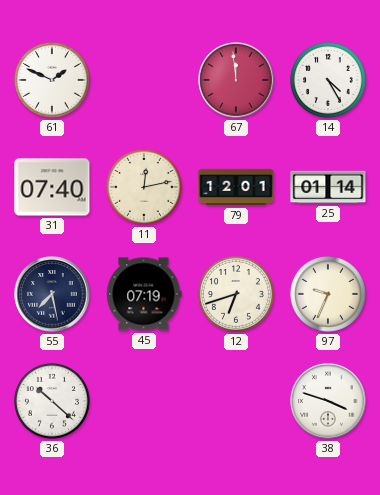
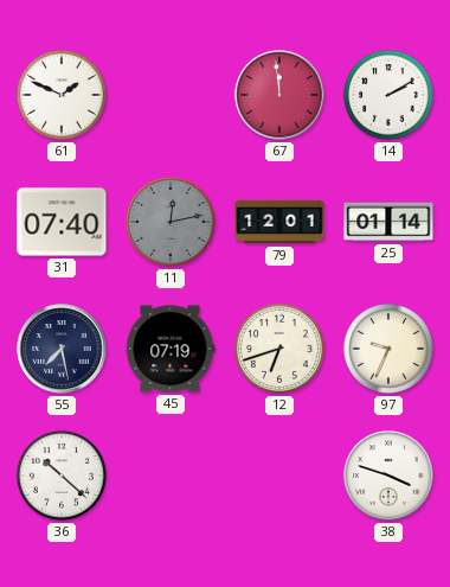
14: 4:25 -> 2:10 (388, 95)
11 dial: cream -> grey (171, 222)
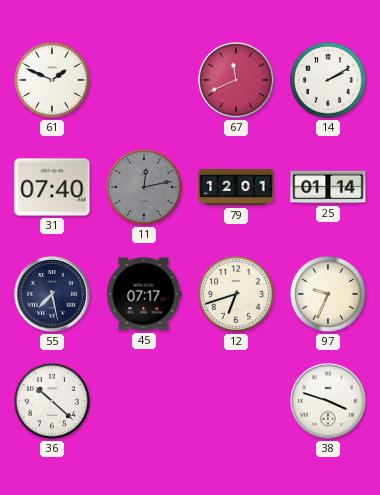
67: 11:59 -> 11:41 (236, 80)
45: 07:19 -> 07:17 (144, 294)
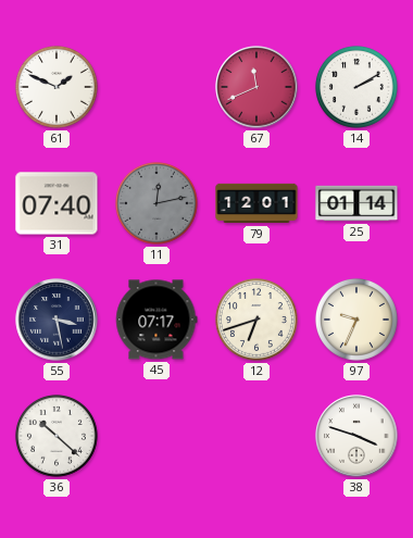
55: 7:28 -> 3:28 (57, 320)
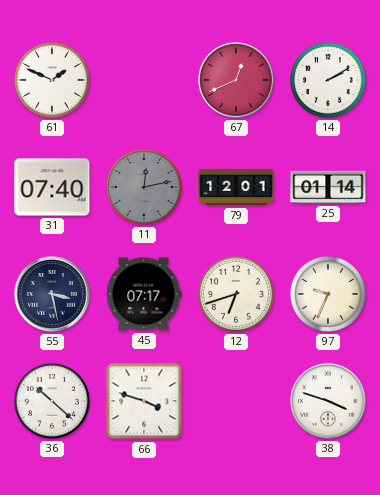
67: 11:41 -> 12:41 (236, 80)
66: none -> 3:48 (144, 401)
